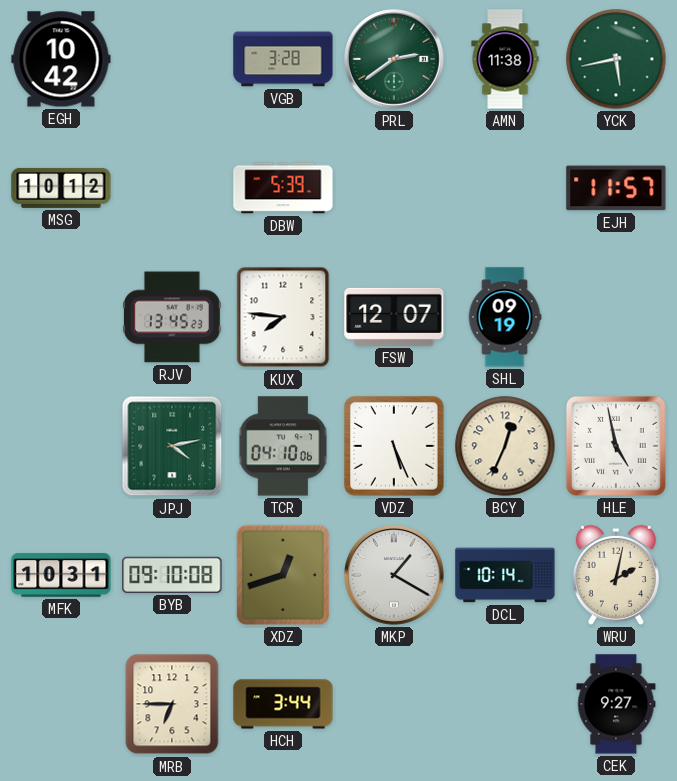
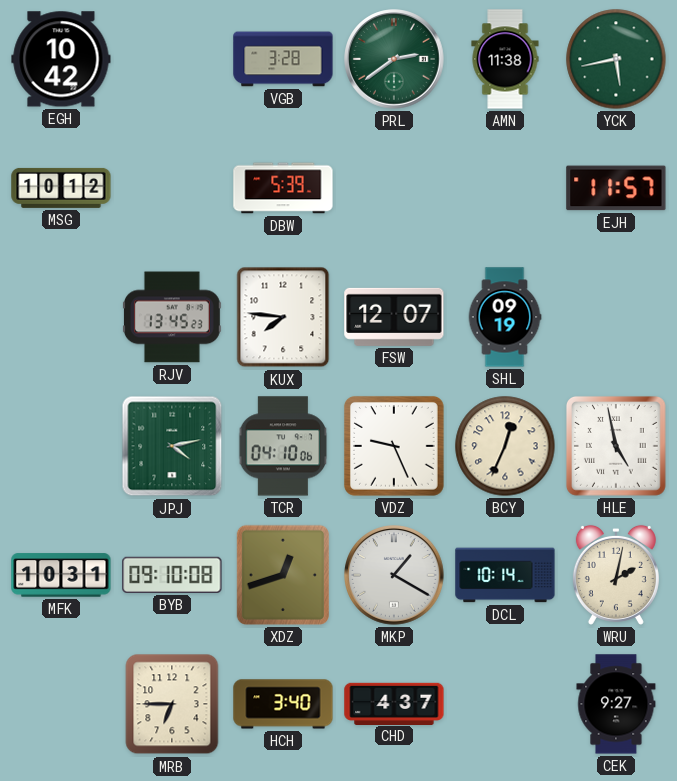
VDZ: 5:26 -> 9:26 (394, 446)
HCH: 3:44 -> 3:40 (283, 704)
CHD: none -> 4:37 (394, 703)
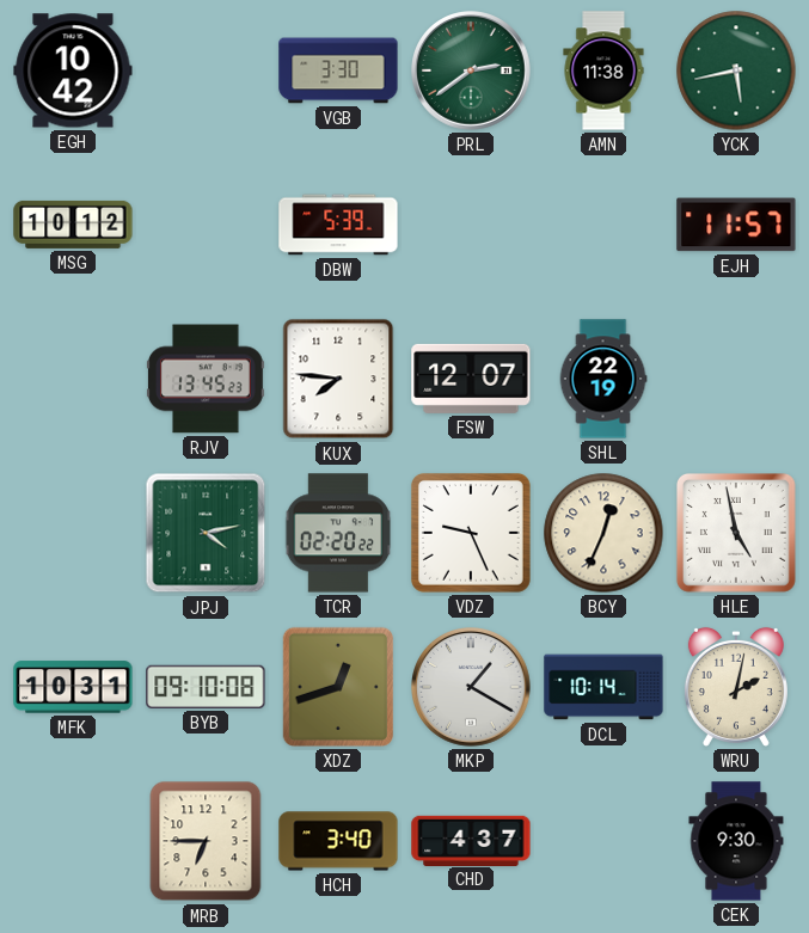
VGB: 3:28 -> 3:30 (338, 70)
SHL: 09:19 -> 22:19 (603, 379)
TCR: 04:10 -> 02:20 (338, 533)
CEK: 9:27 -> 9:30 (736, 841)
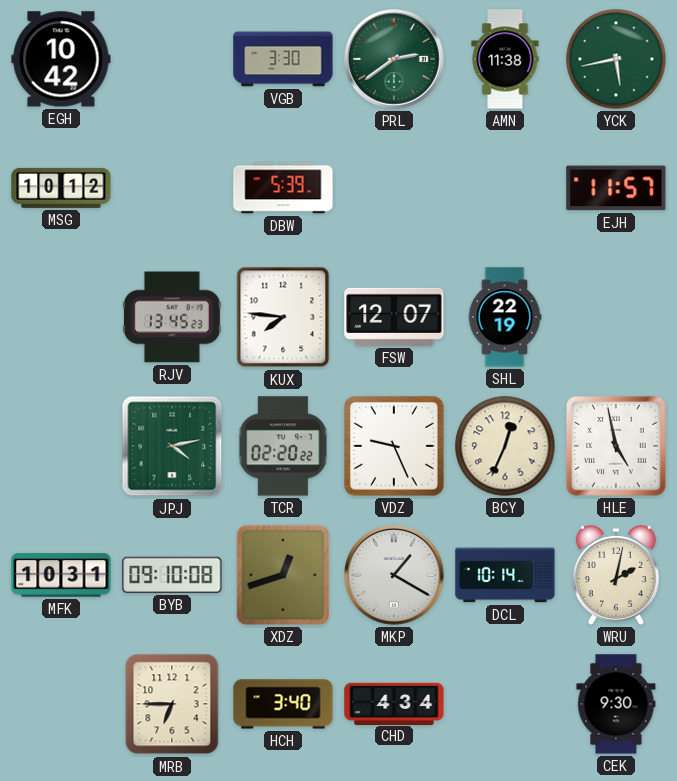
CHD: 4:37 -> 4:34 (394, 703)
